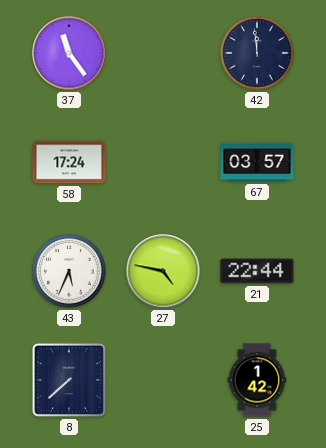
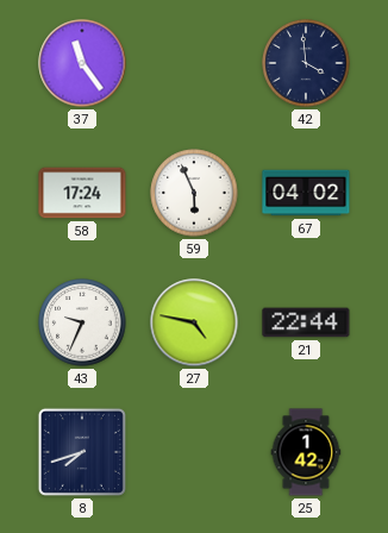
42: 11:59 -> 3:59 (306, 63)
59: none -> 5:56 (194, 193)
67: 03:57 -> 04:02 (306, 193)
43: 5:34 -> 9:34 (82, 322)
8: 7:38 -> 7:42 (82, 452)
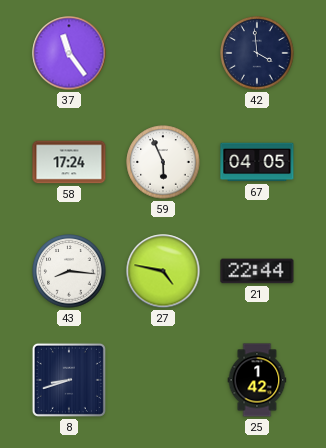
67: 04:02 -> 04:05 (257, 162)
43: 9:34 -> 8:16 (69, 271)
8: 7:42 -> 8:42 (69, 380)
